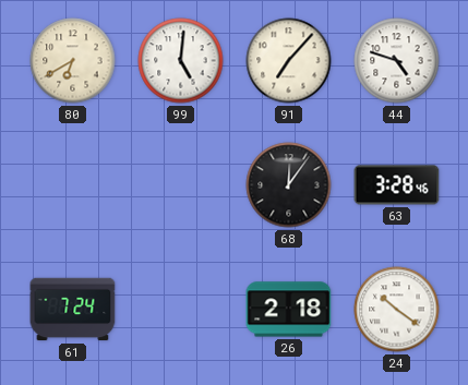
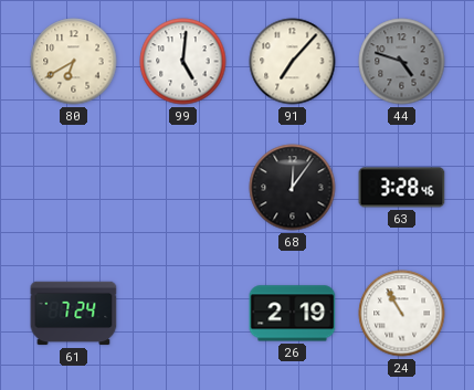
44 dial: white -> grey (402, 62)
26: 2:18 -> 2:19 (293, 314)
24: 10:21 -> 10:55 (402, 314)
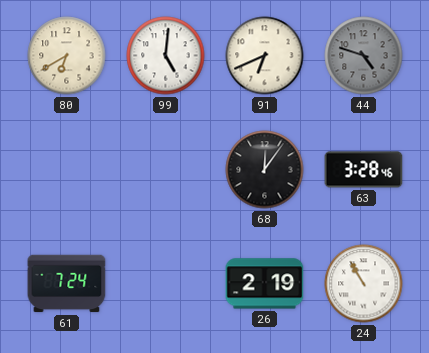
91: 7:07 -> 6:41 (265, 56)
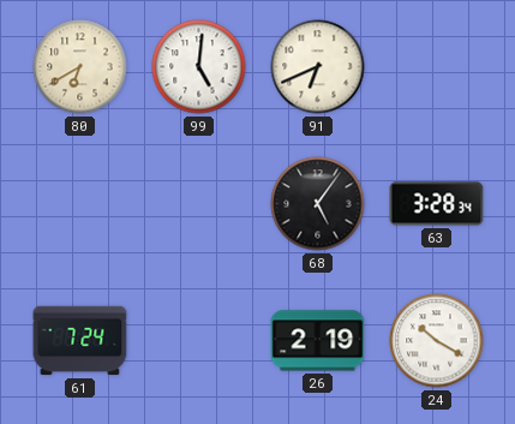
44: 4:48 -> none (364, 56)
68: 12:06 -> 5:06 (318, 204)
63: 3:28:46 -> 3:28:34 (437, 204)
24: 10:55 -> 10:20 (437, 341)
